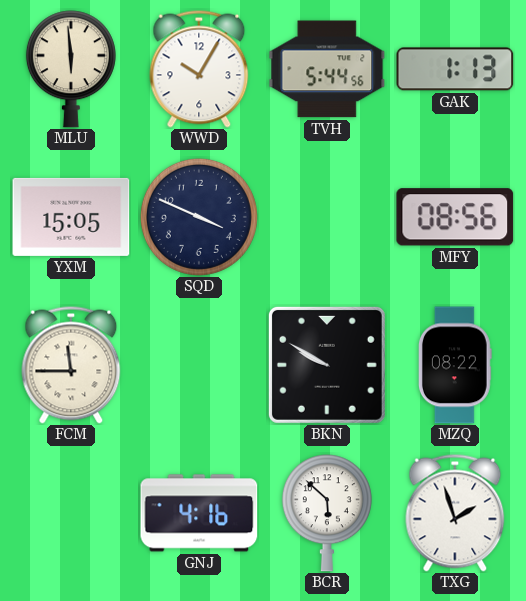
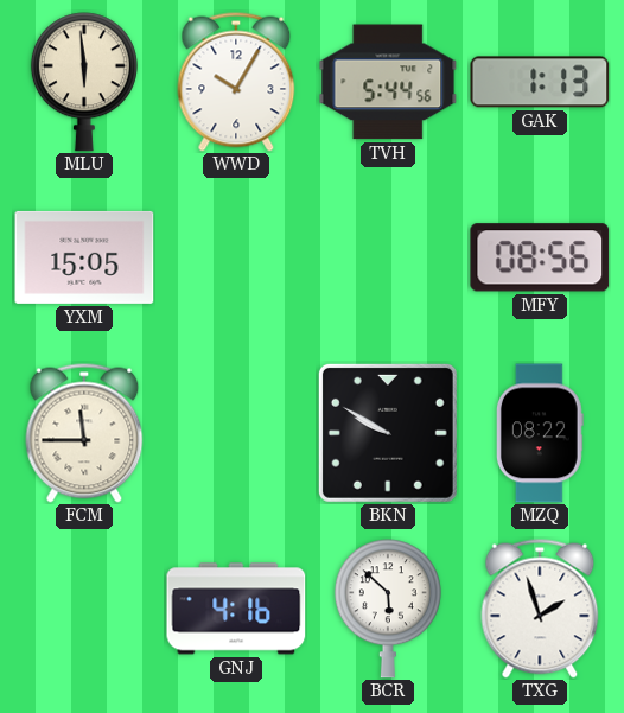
SQD: 3:49 -> none (199, 217)
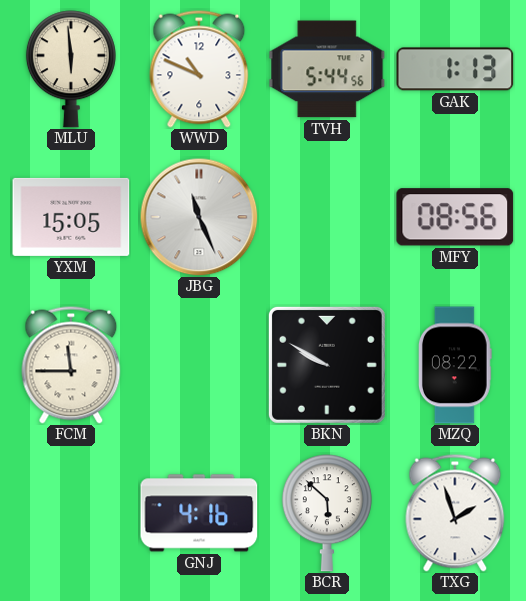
WWD: 10:05 -> 10:49 (199, 69)
JBG: none -> 11:26 (199, 217)
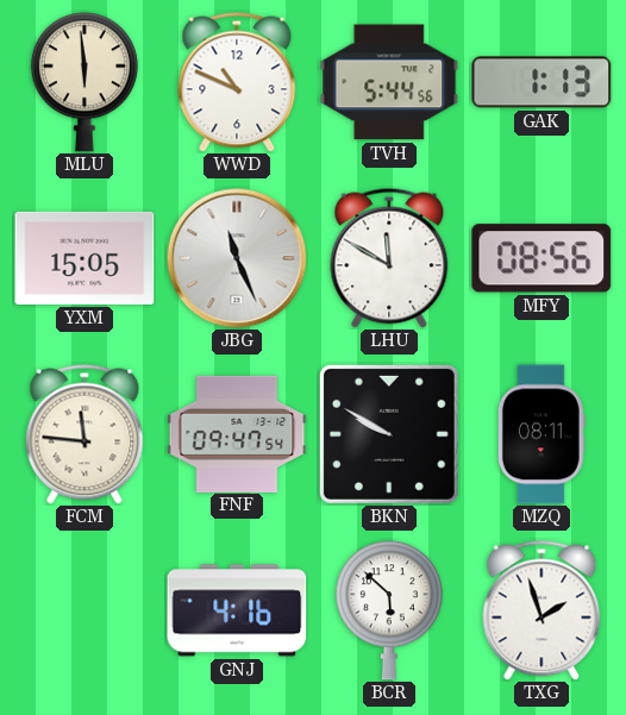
LHU: none -> 11:50 (389, 258)
FCM: 11:45 -> 11:46 (84, 434)
FNF: none -> 09:47 (237, 433)
MZQ: 08:22 -> 08:11 (542, 434)
